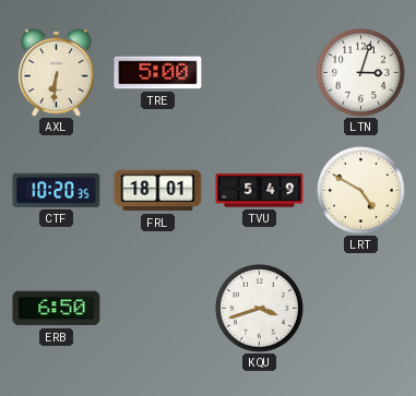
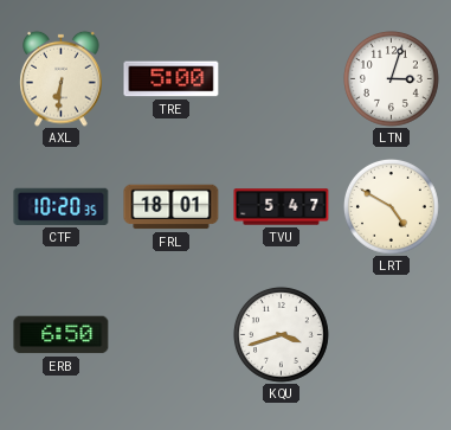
TVU: 5:49 -> 5:47 (282, 207)
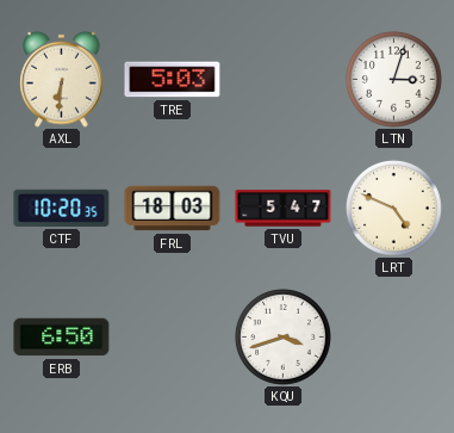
TRE: 5:00 -> 5:03 (173, 80)
FRL: 18:01 -> 18:03 (173, 209)
LRT: 4:50 -> 4:49 (394, 209)
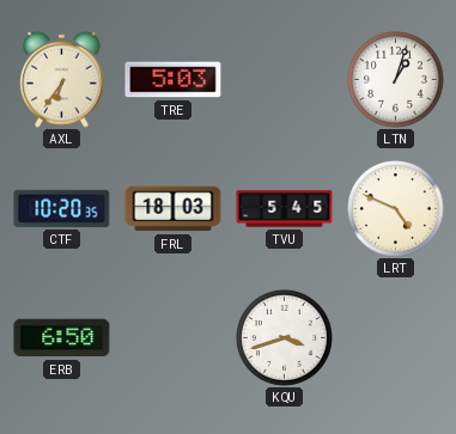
AXL: 6:31 -> 6:36 (62, 79)
LTN: 3:03 -> 1:03 (396, 80)
TVU: 5:47 -> 5:45 (285, 209)
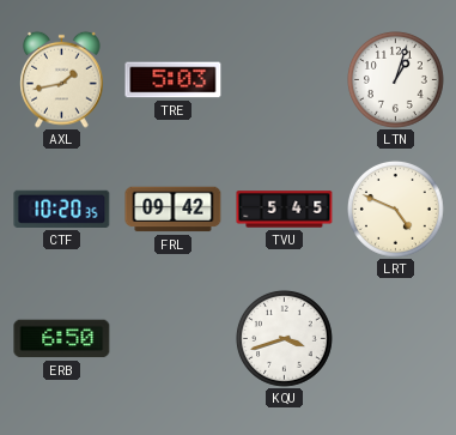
AXL: 6:36 -> 1:43 (62, 79)
FRL: 18:03 -> 09:42 (174, 210)
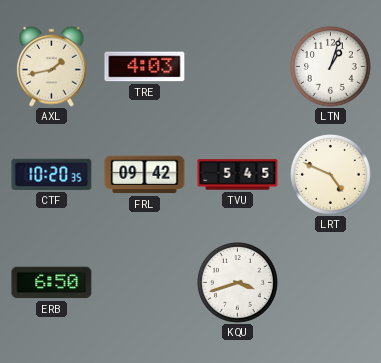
TRE: 5:03 -> 4:03 (145, 67)
